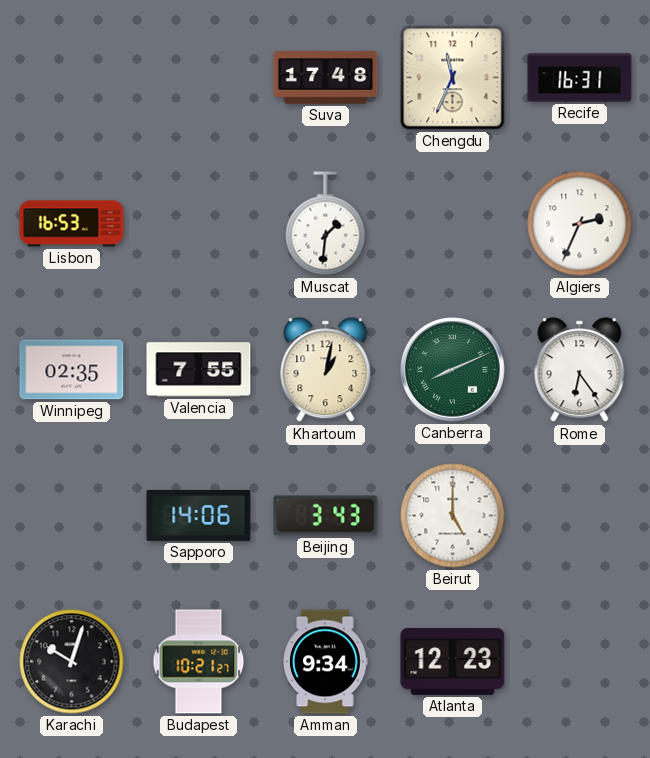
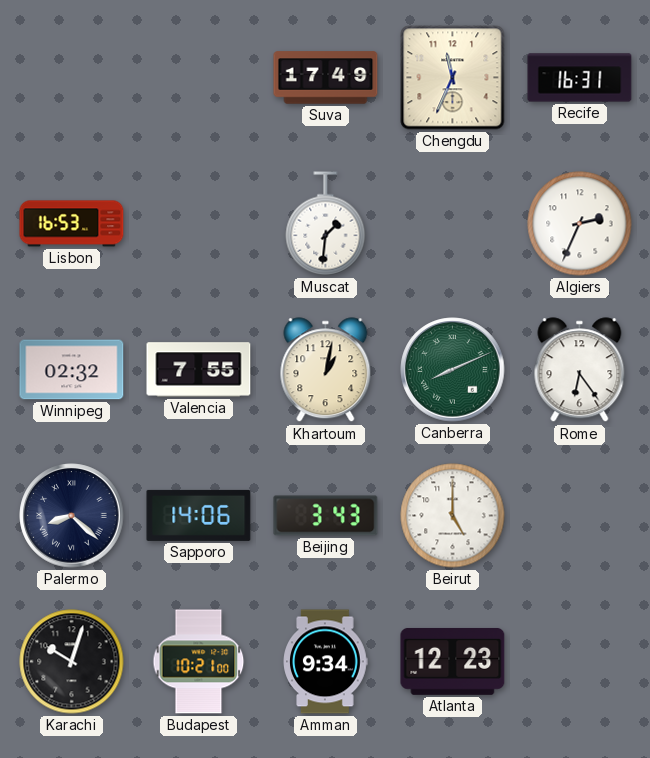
Suva: 17:48 -> 17:49 (326, 78)
Winnipeg: 02:35 -> 02:32 (72, 370)
Palermo: none -> 8:22 (72, 516)
Budapest: 10:21:27 -> 10:21:00 (199, 662)
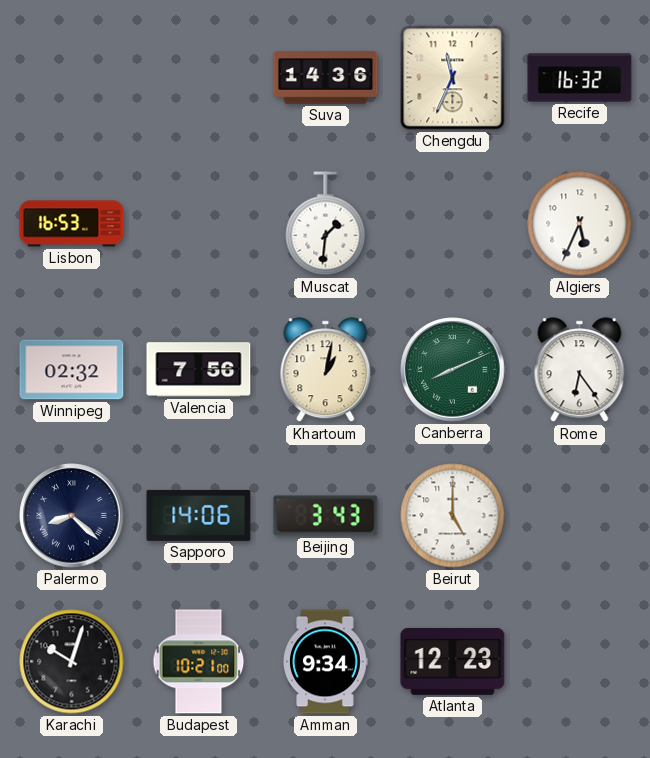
Suva: 17:49 -> 14:36 (326, 78)
Recife: 16:31 -> 16:32 (580, 78)
Algiers: 2:34 -> 5:34 (580, 224)
Valencia: 7:55 -> 7:56 (199, 370)
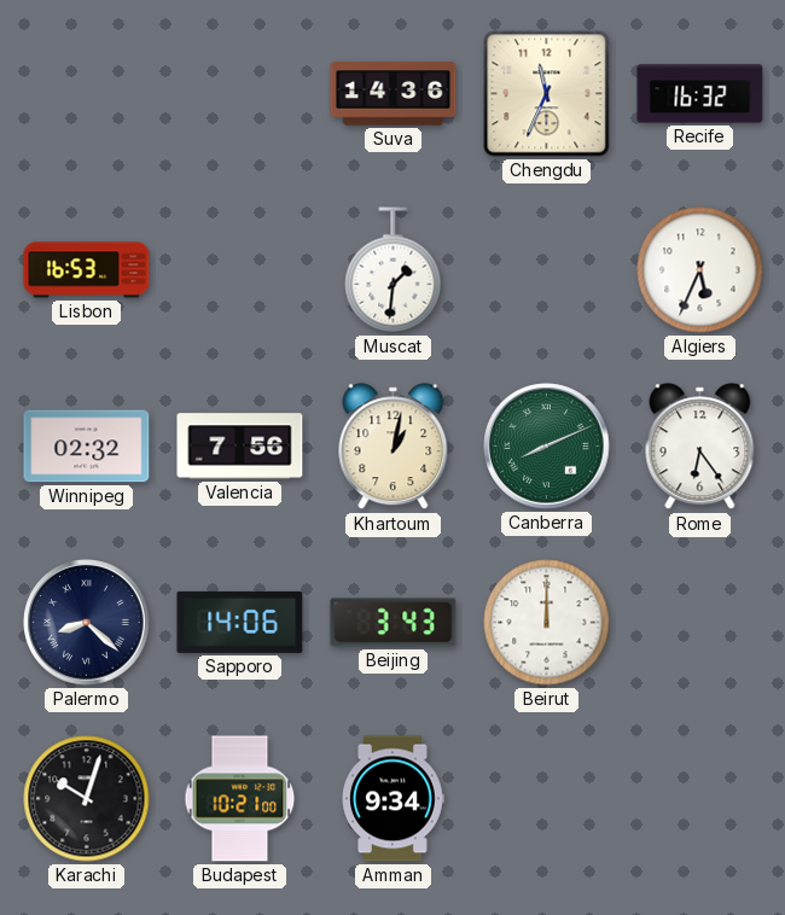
Beirut: 5:00 -> 12:00 (547, 623)
Atlanta: 12:23 -> none (453, 661)
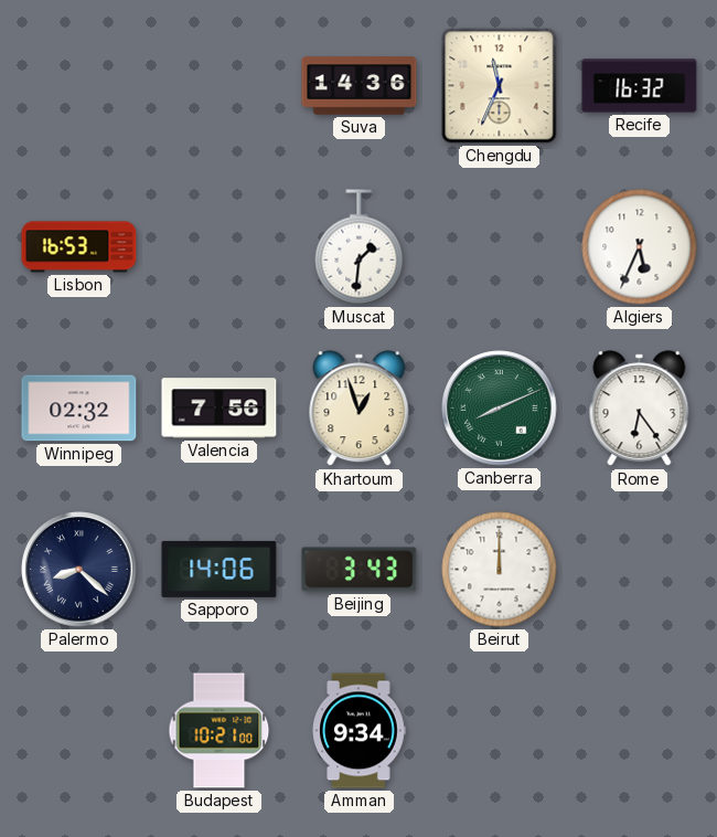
Khartoum: 1:02 -> 12:57 (360, 409)
Karachi: 10:03 -> none (87, 799)
